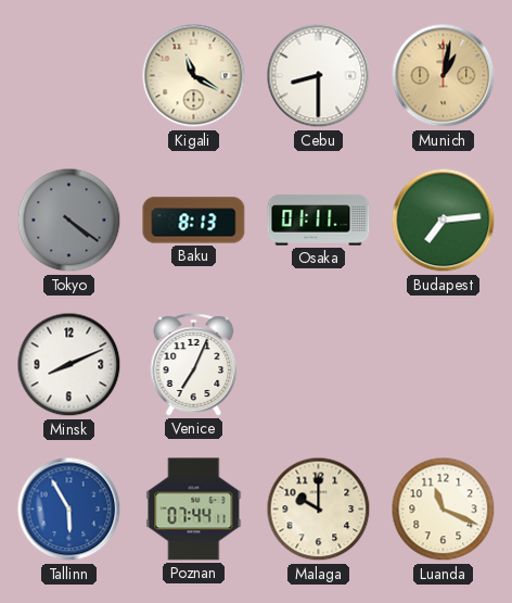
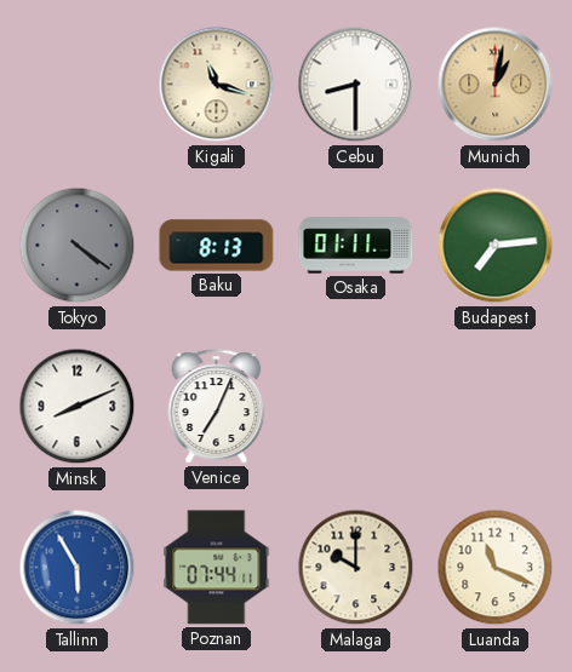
Kigali: 11:20 -> 11:18 (217, 85)
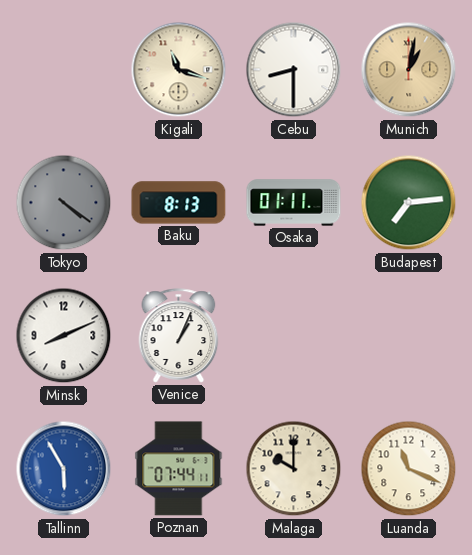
Venice: 7:04 -> 1:04 (179, 336)
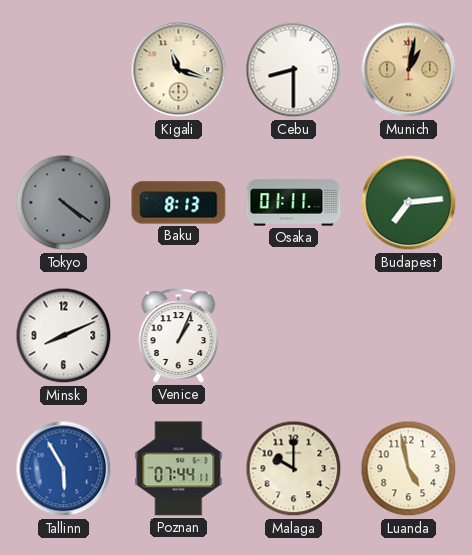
Luanda: 11:19 -> 4:58 (409, 469)
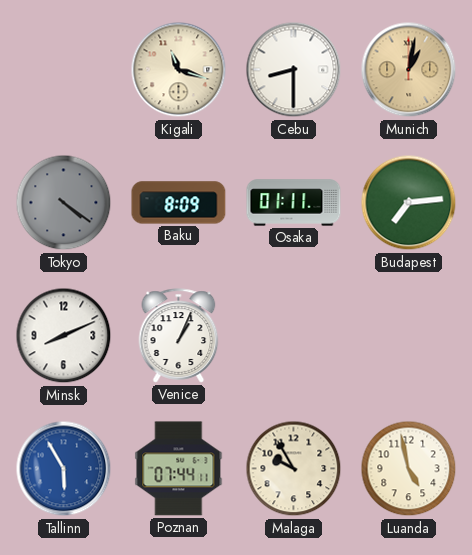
Baku: 8:13 -> 8:09 (179, 203)
Malaga: 10:00 -> 9:55 (294, 469)
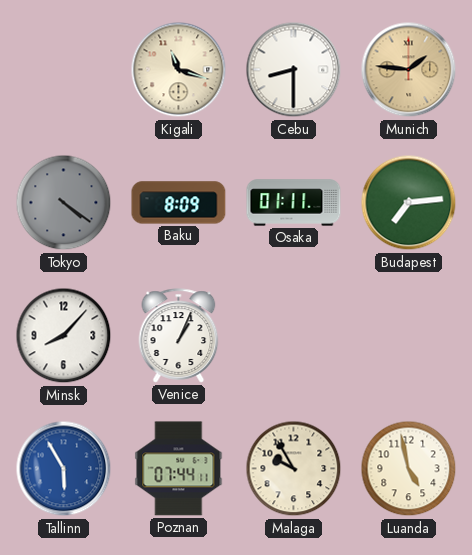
Munich: 1:02 -> 1:46 (409, 70)
Minsk: 8:11 -> 8:07 (64, 336)
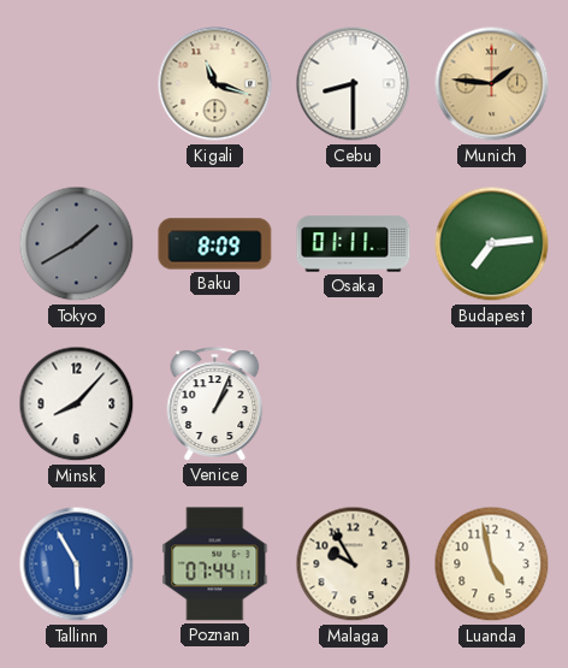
Tokyo: 4:21 -> 1:40 (77, 244)
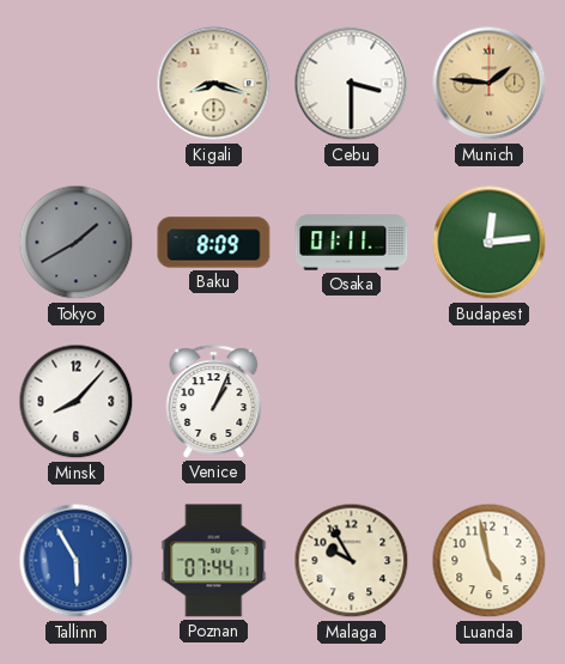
Kigali: 11:18 -> 8:18 (214, 84)
Cebu: 8:30 -> 3:30 (352, 84)
Budapest: 7:14 -> 12:14 (490, 243)
